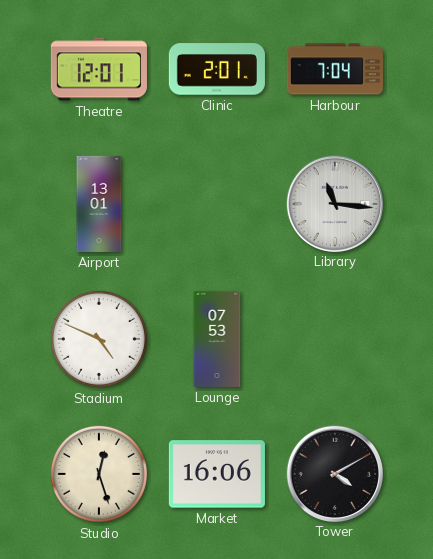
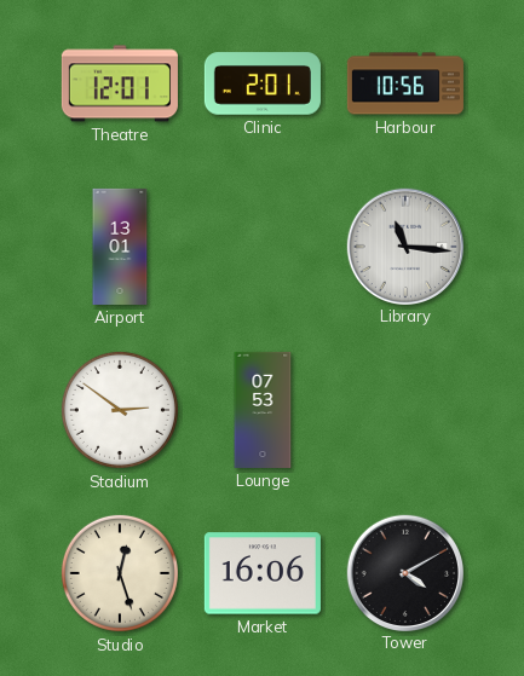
Harbour: 7:04 -> 10:56 (405, 83)
Stadium: 4:49 -> 2:51 (120, 410)
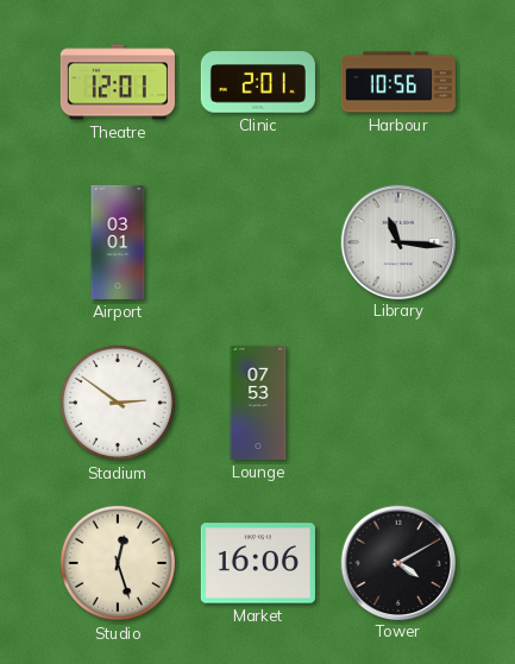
Airport: 13:01 -> 03:01 (118, 242)
